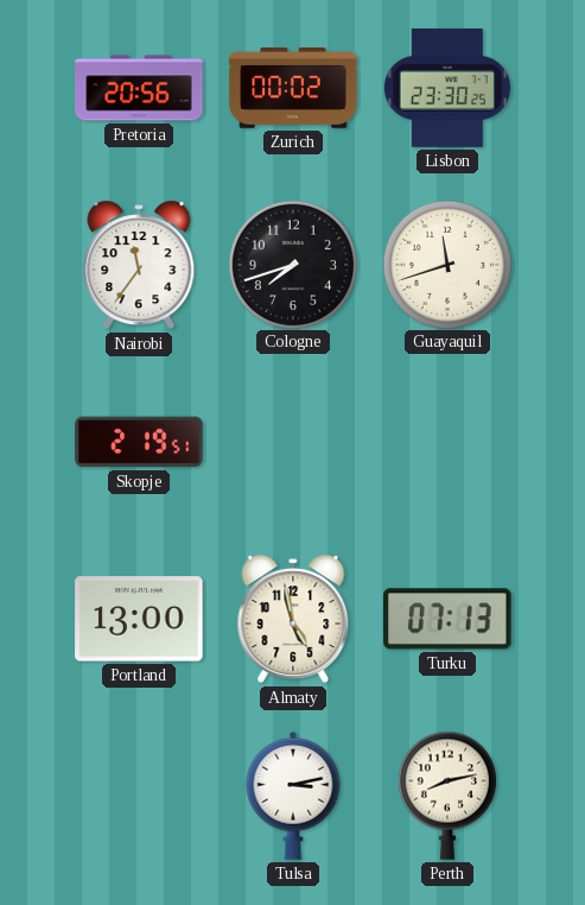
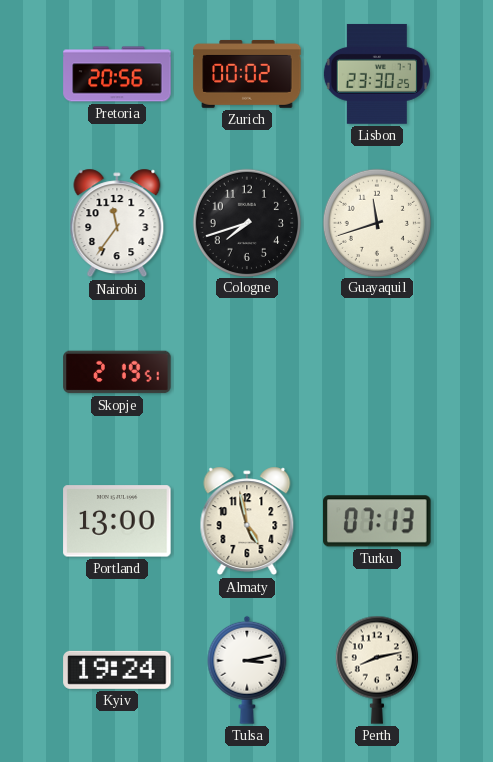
Kyiv: none -> 19:24 (117, 670)
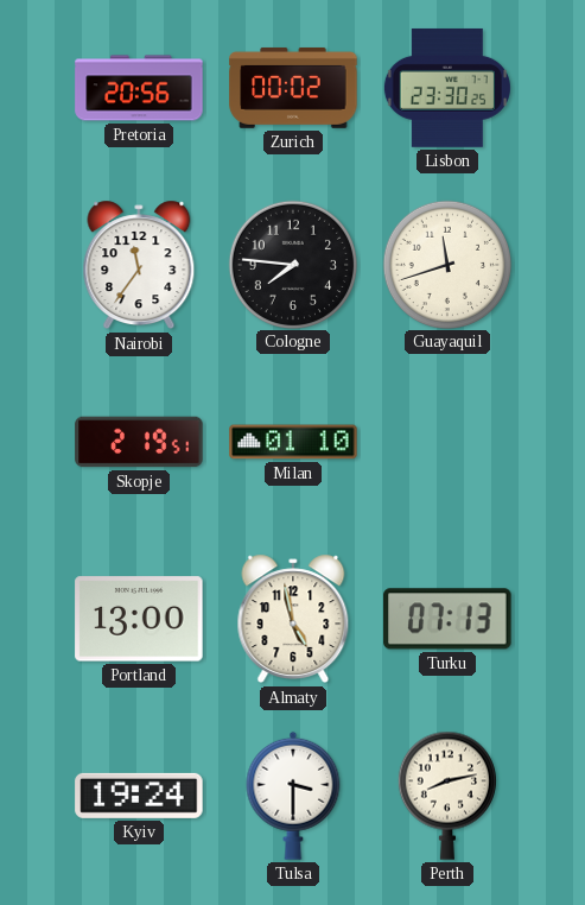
Cologne: 7:42 -> 7:46 (292, 264)
Milan: none -> 01:10 (293, 442)
Tulsa: 3:13 -> 3:30 (293, 796)
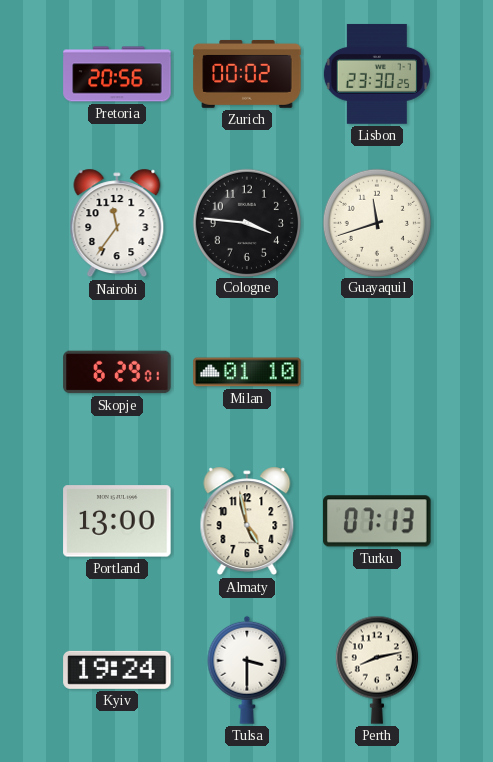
Cologne: 7:46 -> 3:46 (246, 222)
Skopje: 2:19 -> 6:29 (117, 372)
